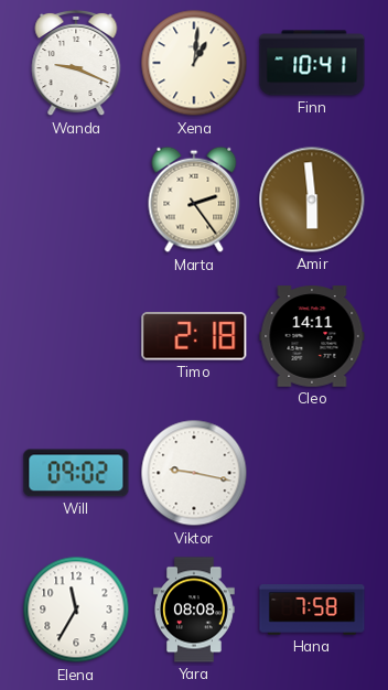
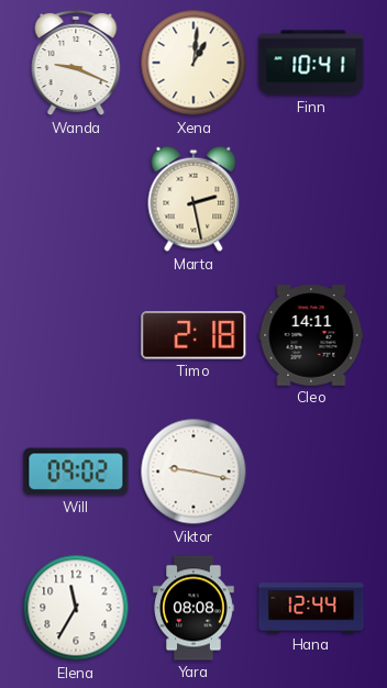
Marta: 2:24 -> 2:28 (193, 199)
Amir: 5:59 -> none (312, 200)
Hana: 7:58 -> 12:44 (311, 608)
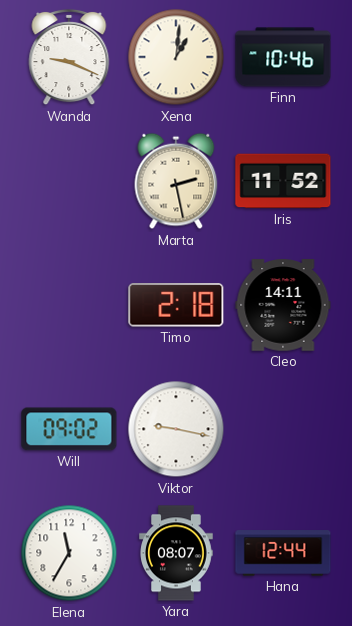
Finn: 10:41 -> 10:46 (283, 57)
Iris: none -> 11:52 (283, 181)
Yara: 08:08 -> 08:07 (176, 553)
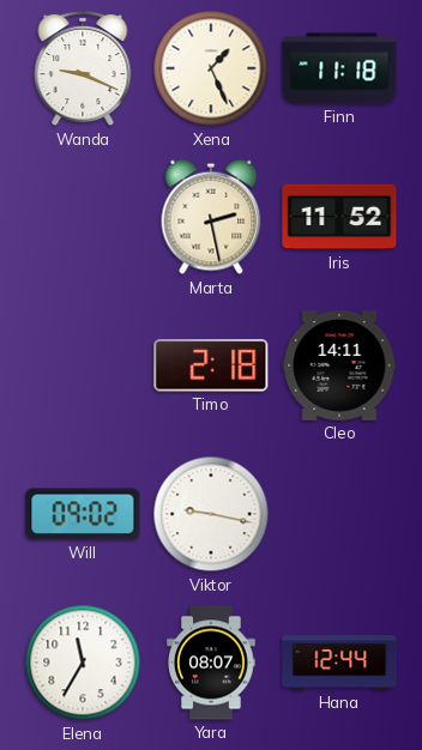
Xena: 1:01 -> 1:26 (211, 68)
Finn: 10:46 -> 11:18 (339, 68)
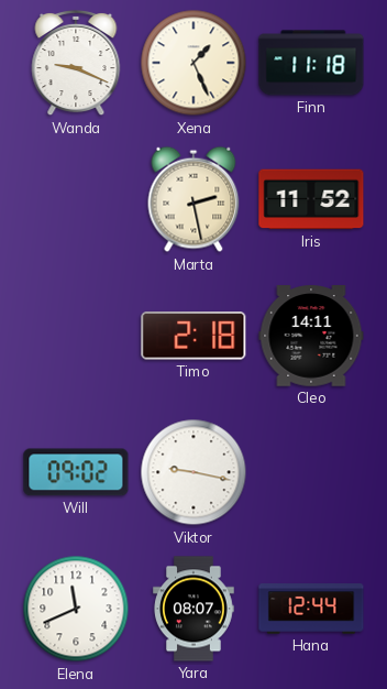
Elena: 11:35 -> 11:41 (76, 609)
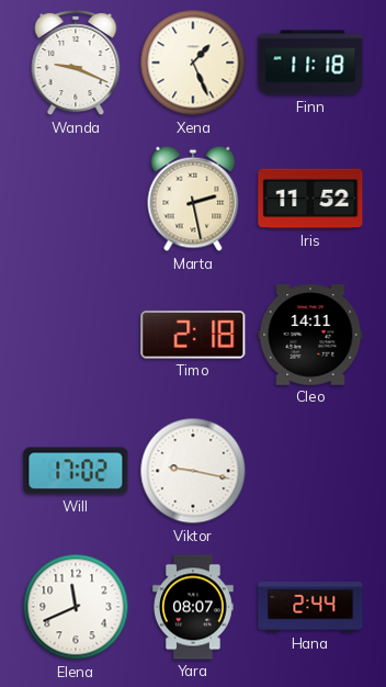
Will: 09:02 -> 17:02 (76, 471)
Hana: 12:44 -> 2:44 (310, 607)
